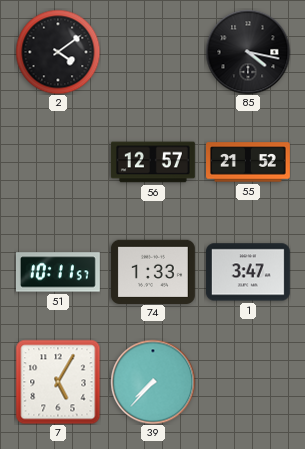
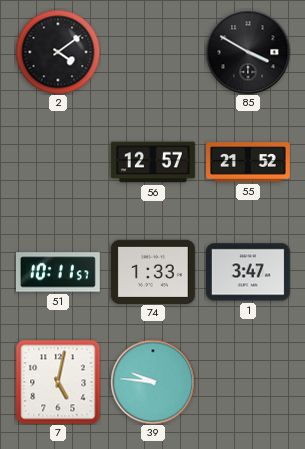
85: 4:17 -> 3:50 (248, 52)
7: 5:05 -> 5:02 (58, 382)
39: 7:37 -> 9:46 (153, 382)
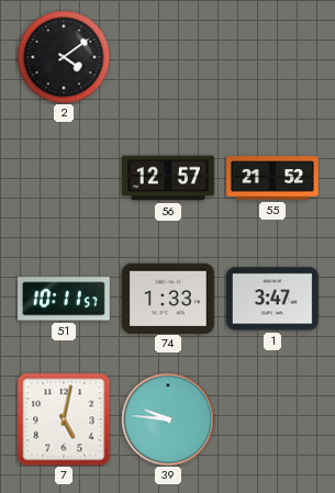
85: 3:50 -> none (248, 52)
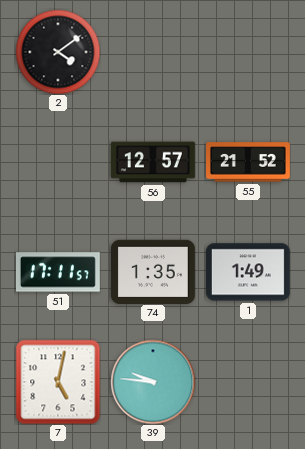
51: 10:11 -> 17:11 (58, 272)
74: 1:33 -> 1:35 (153, 271)
1: 3:47 -> 1:49 (248, 272)
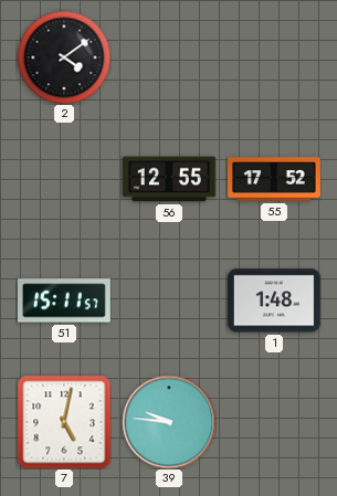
56: 12:57 -> 12:55 (170, 179)
55: 21:52 -> 17:52 (275, 179)
51: 17:11 -> 15:11 (64, 300)
74: 1:35 -> none (153, 271)
1: 1:49 -> 1:48 (274, 300)
